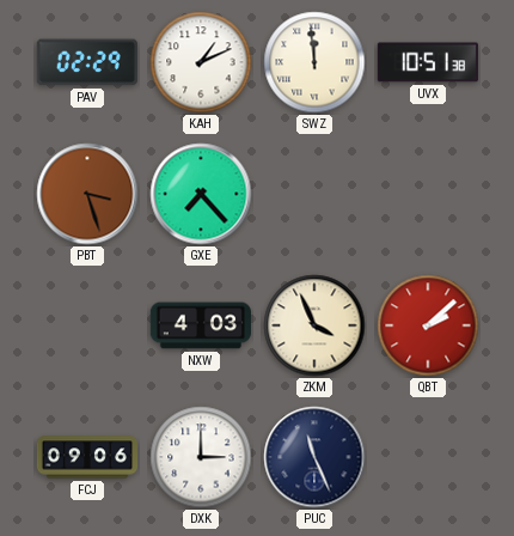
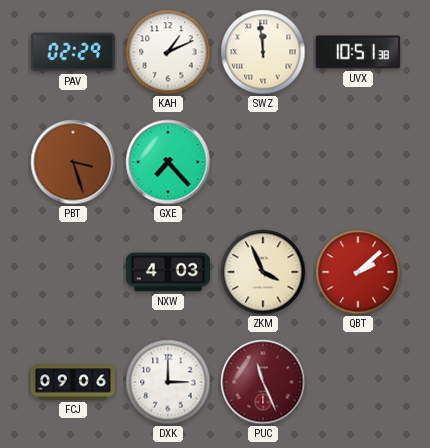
PUC dial: navy -> burgundy (263, 382)
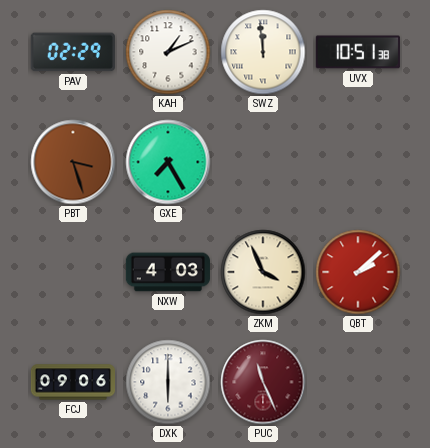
GXE: 7:23 -> 7:25 (168, 162)
DXK: 3:00 -> 6:00 (168, 382)
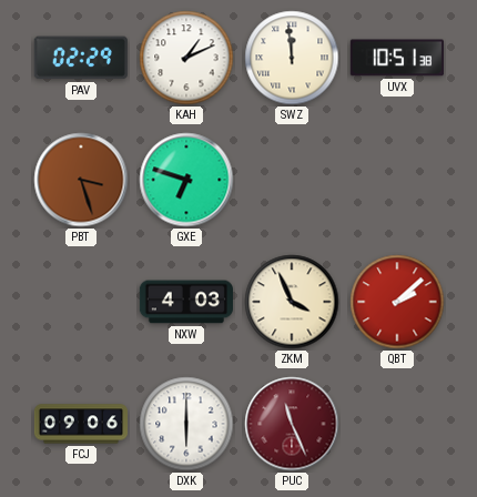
GXE: 7:25 -> 6:48 (186, 180)
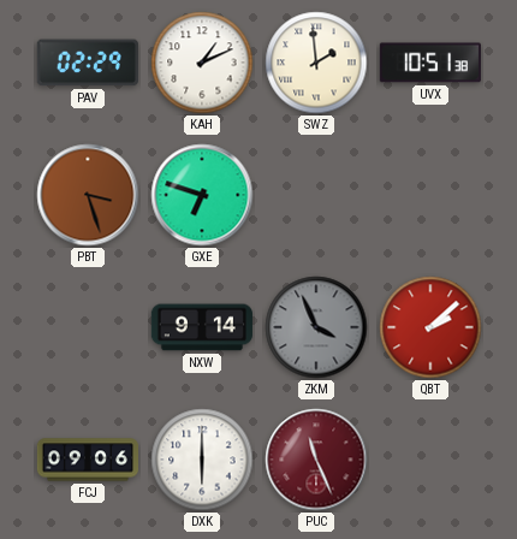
SWZ: 11:59 -> 1:59 (316, 63)
NXW: 4:03 -> 9:14 (202, 327)
ZKM dial: cream -> grey (316, 327)
